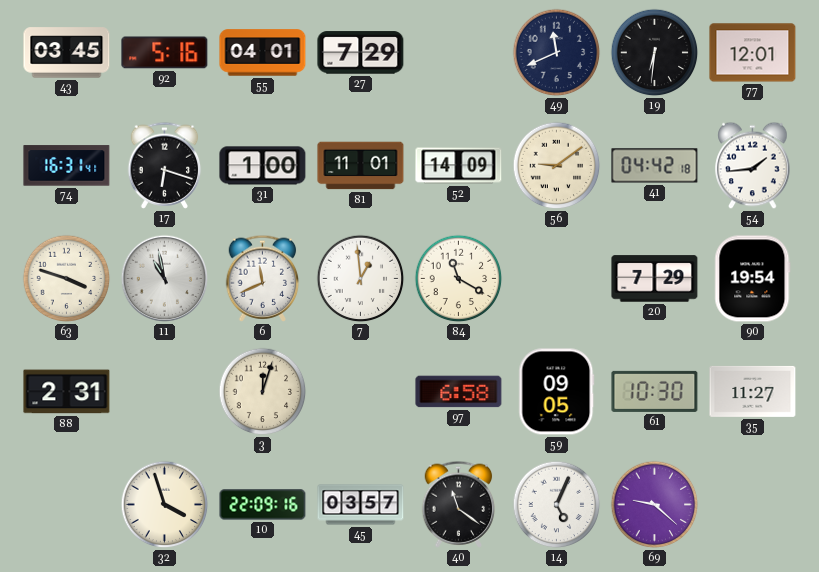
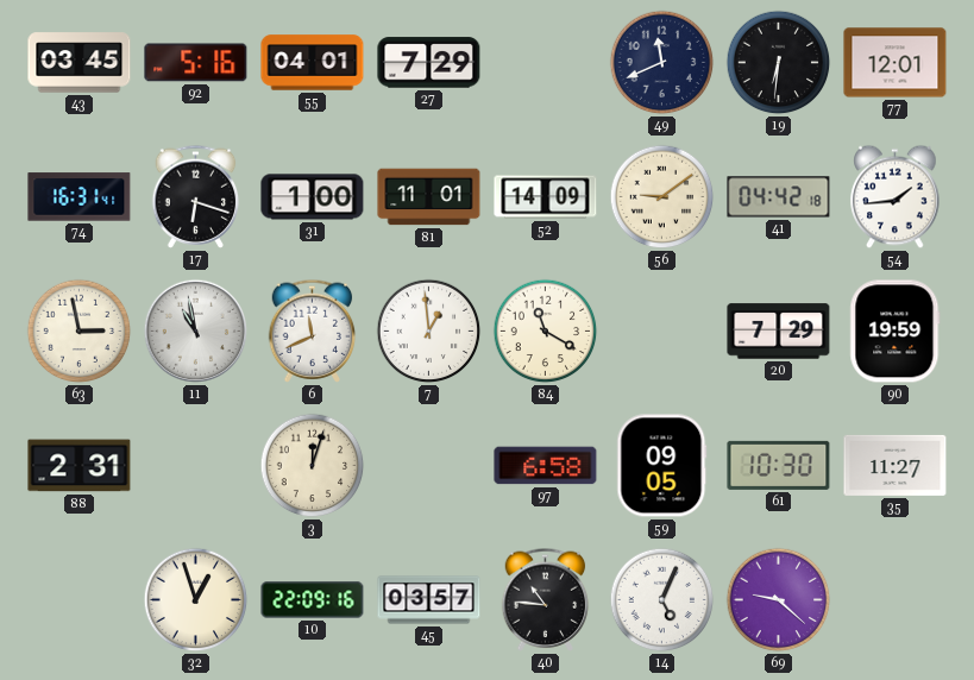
63: 3:48 -> 2:58 (80, 332)
90: 19:54 -> 19:59 (896, 332)
32: 3:57 -> 12:57 (196, 600)
40: 11:21 -> 10:46 (546, 599)
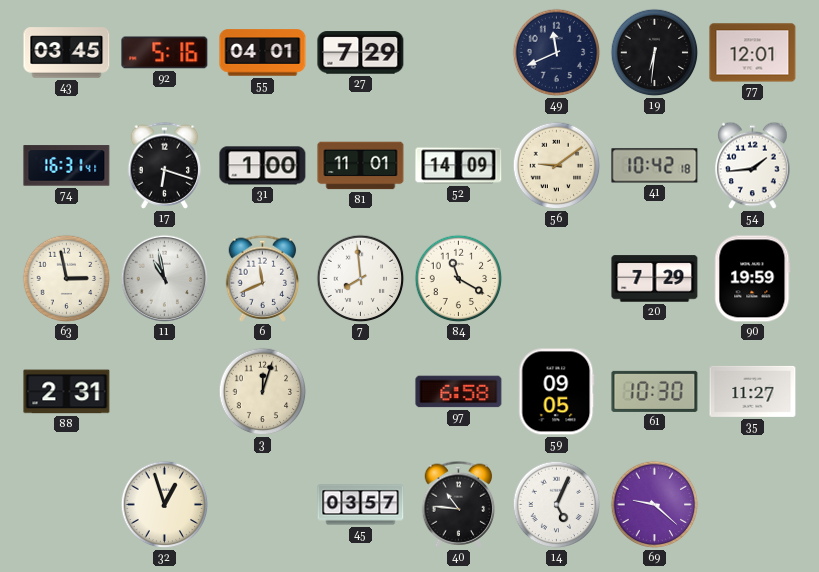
41: 04:42 -> 10:42 (655, 166)
7: 12:59 -> 7:59 (361, 279)
10: 22:09 -> none (313, 600)
